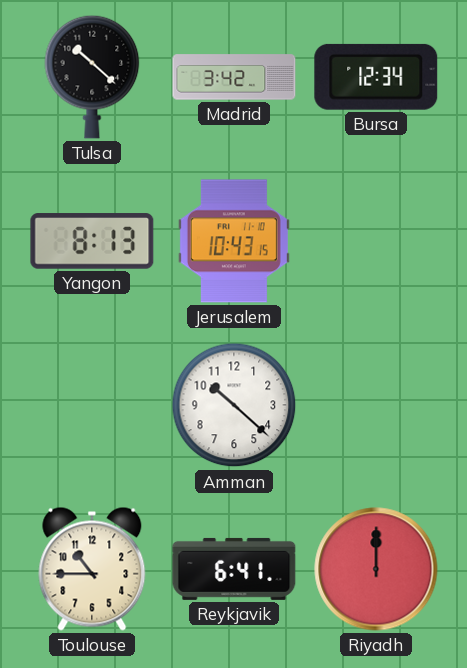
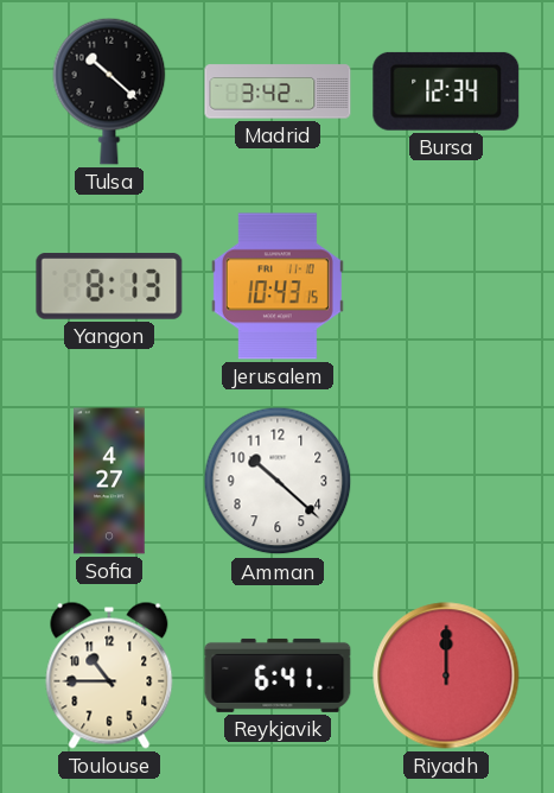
Sofia: none -> 4:27 (109, 481)
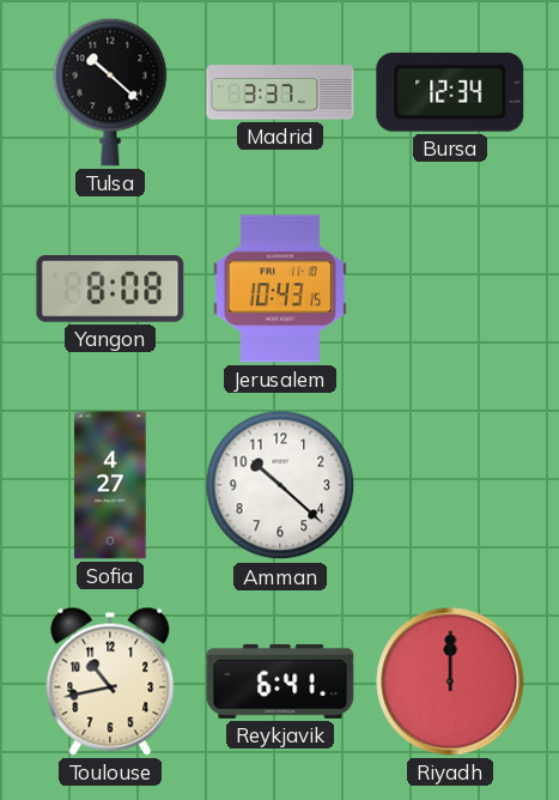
Madrid: 3:42 -> 3:37 (280, 92)
Yangon: 8:13 -> 8:08 (110, 289)
Toulouse: 10:45 -> 10:43 (110, 681)
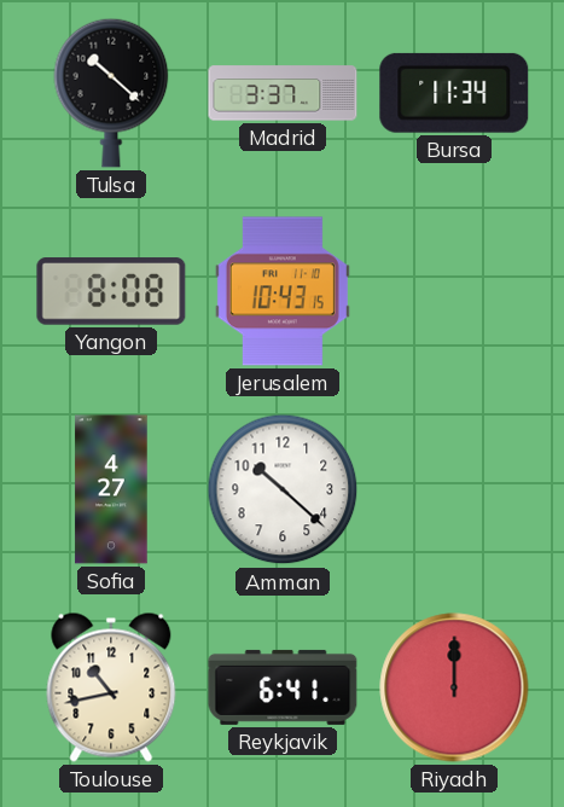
Bursa: 12:34 -> 11:34 (454, 93)
